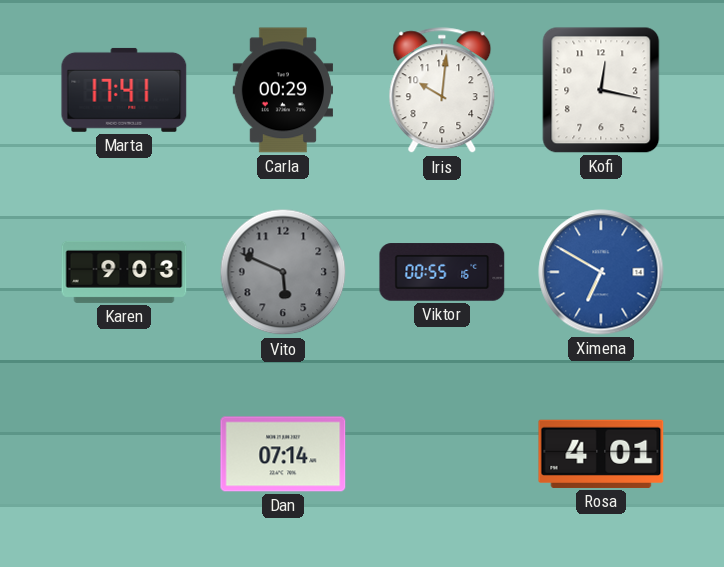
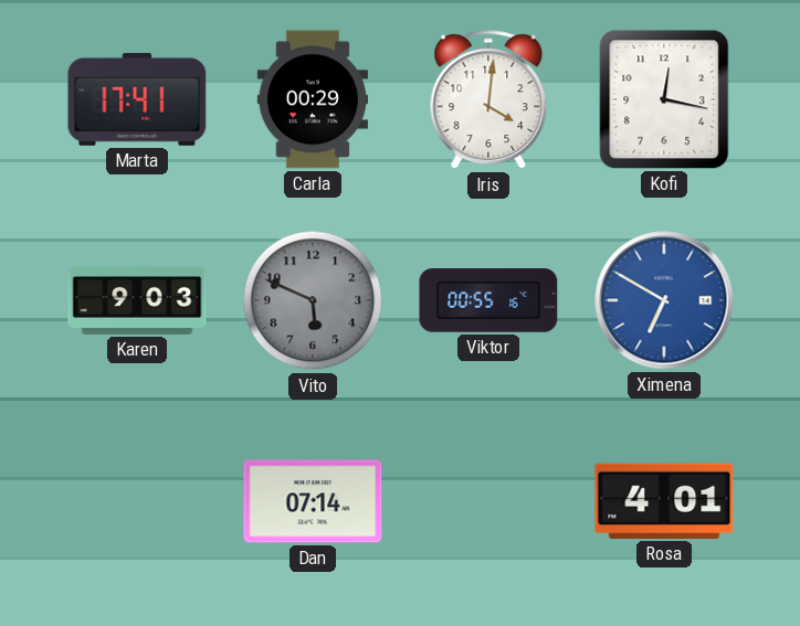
Iris: 10:01 -> 4:01 (488, 100)
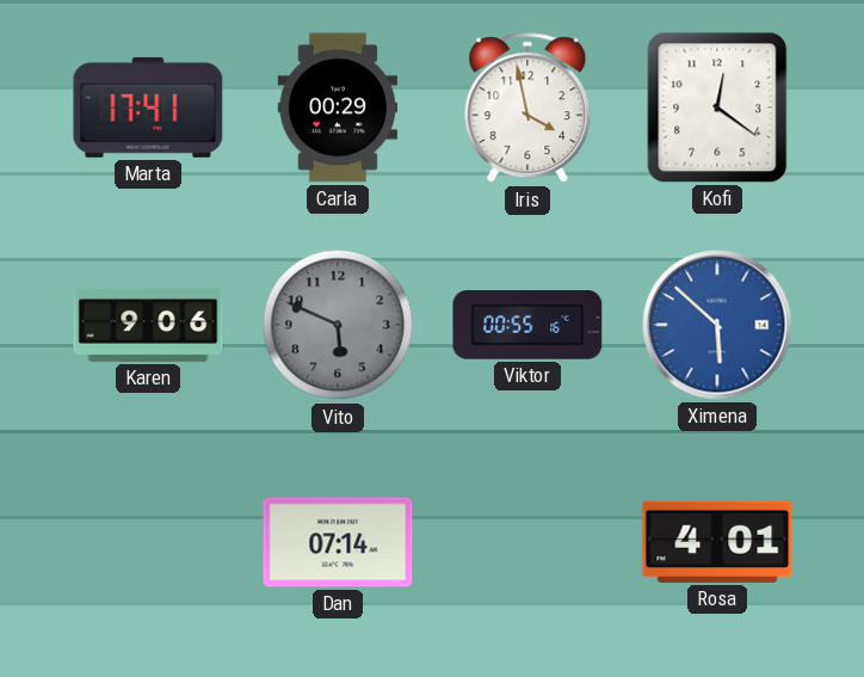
Iris: 4:01 -> 3:58 (527, 109)
Kofi: 12:17 -> 12:21 (717, 107)
Karen: 9:03 -> 9:06 (148, 325)
Ximena: 6:50 -> 5:52 (717, 325)
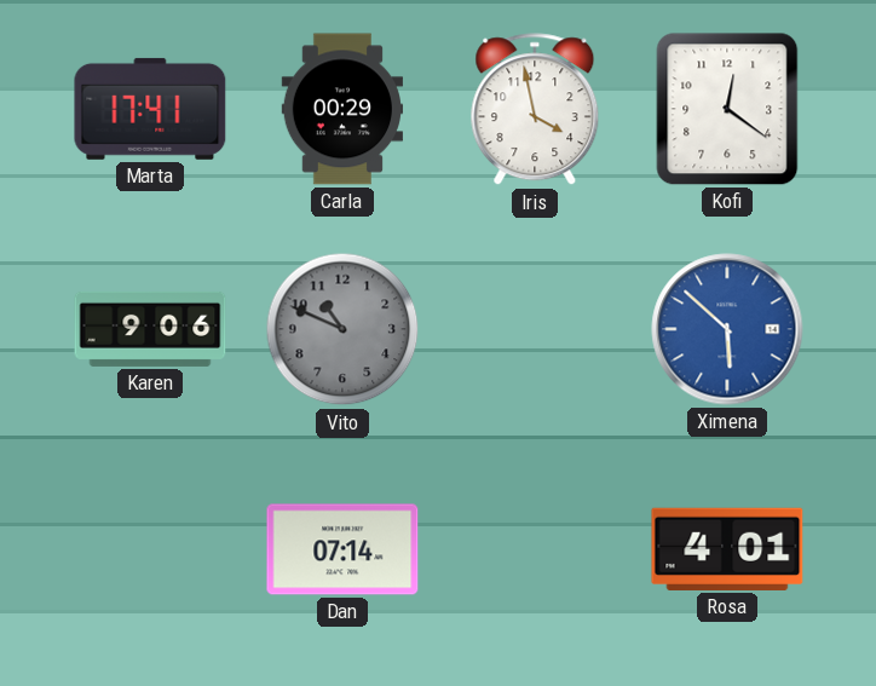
Vito: 5:49 -> 10:49 (342, 329)
Viktor: 00:55 -> none (527, 325)
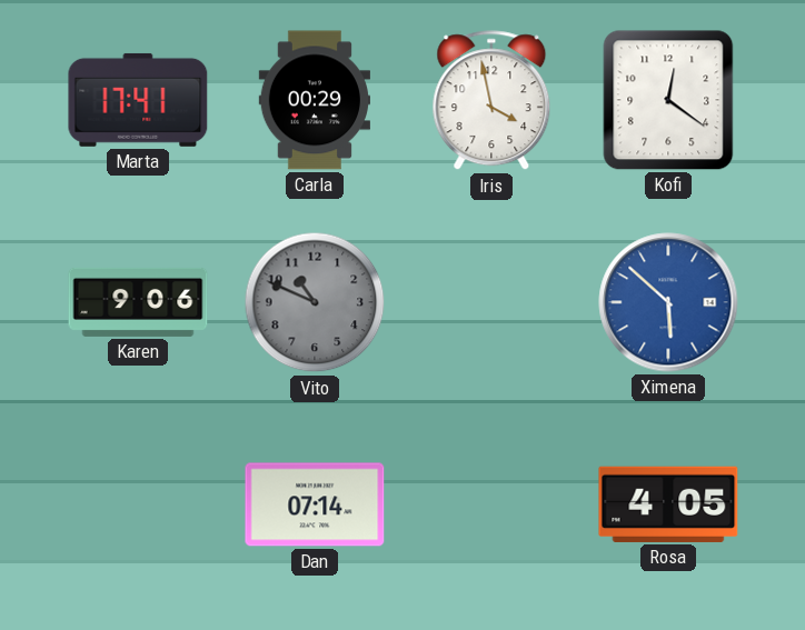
Rosa: 4:01 -> 4:05 (668, 504)
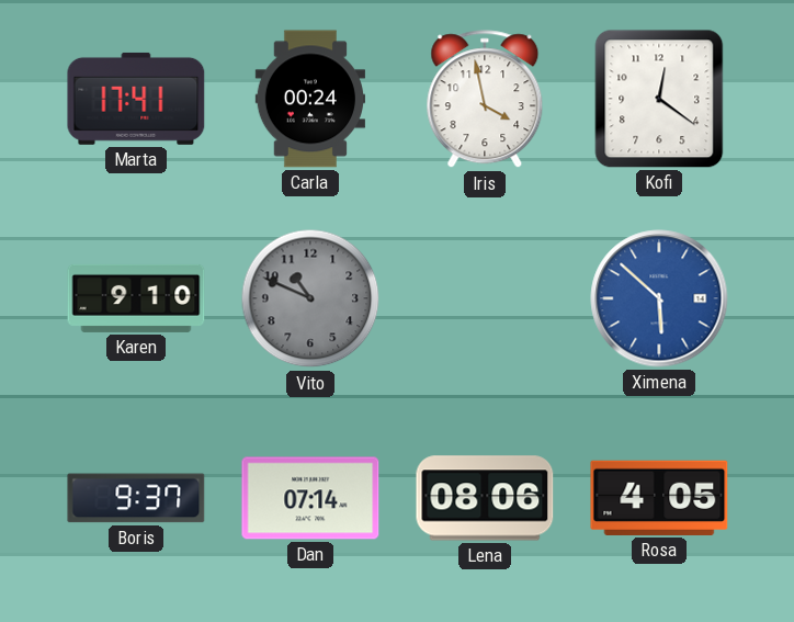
Carla: 00:29 -> 00:24 (309, 99)
Karen: 9:06 -> 9:10 (136, 298)
Boris: none -> 9:37 (136, 498)
Lena: none -> 08:06 (485, 498)
